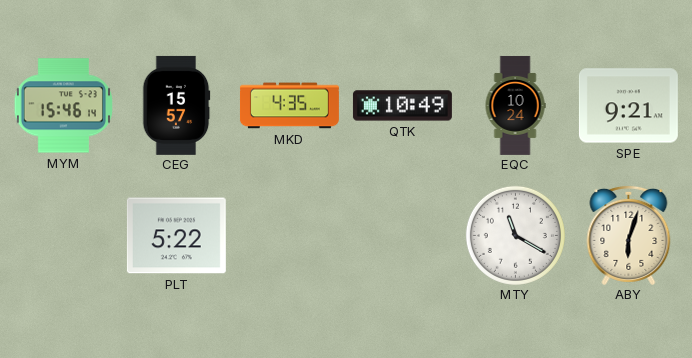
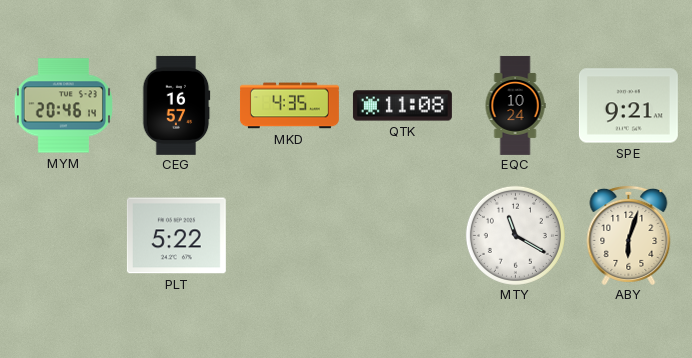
MYM: 15:46 -> 20:46 (63, 106)
CEG: 15:57 -> 16:57 (176, 105)
QTK: 10:49 -> 11:08 (402, 106)
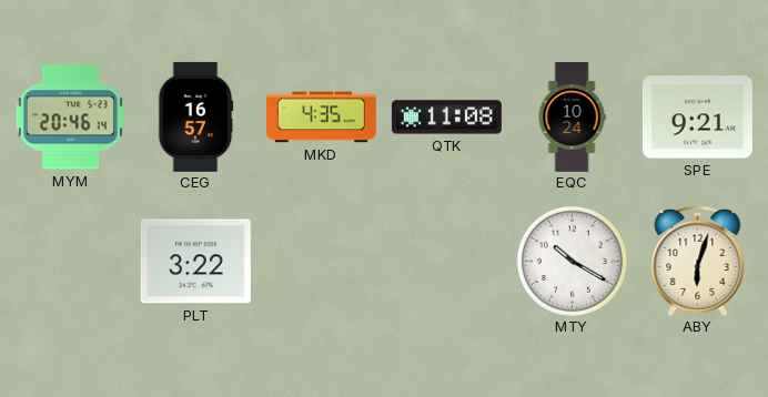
PLT: 5:22 -> 3:22 (195, 262)
MTY: 11:20 -> 10:20 (572, 261)
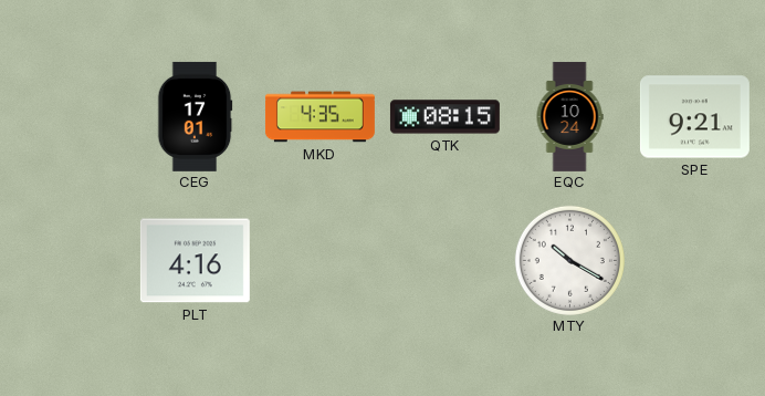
MYM: 20:46 -> none (70, 118)
CEG: 16:57 -> 17:01 (195, 116)
QTK: 11:08 -> 08:15 (444, 117)
PLT: 3:22 -> 4:16 (195, 261)
ABY: 6:03 -> none (698, 261)
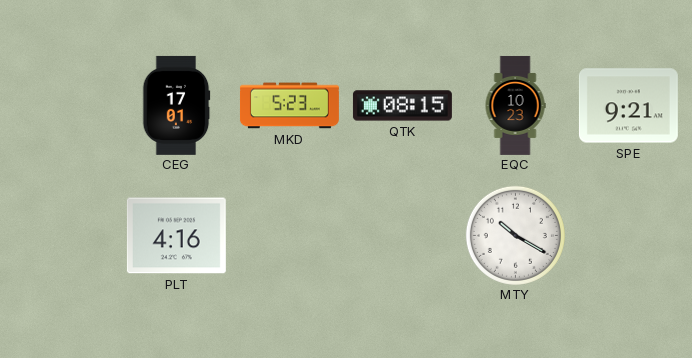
MKD: 4:35 -> 5:23 (289, 106)
EQC: 10:24 -> 10:23 (515, 105)
